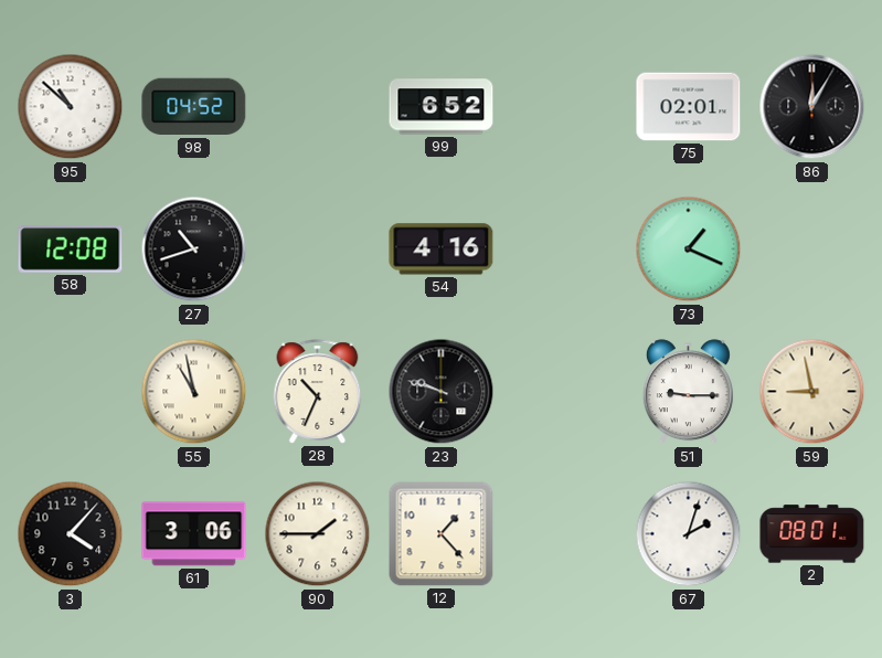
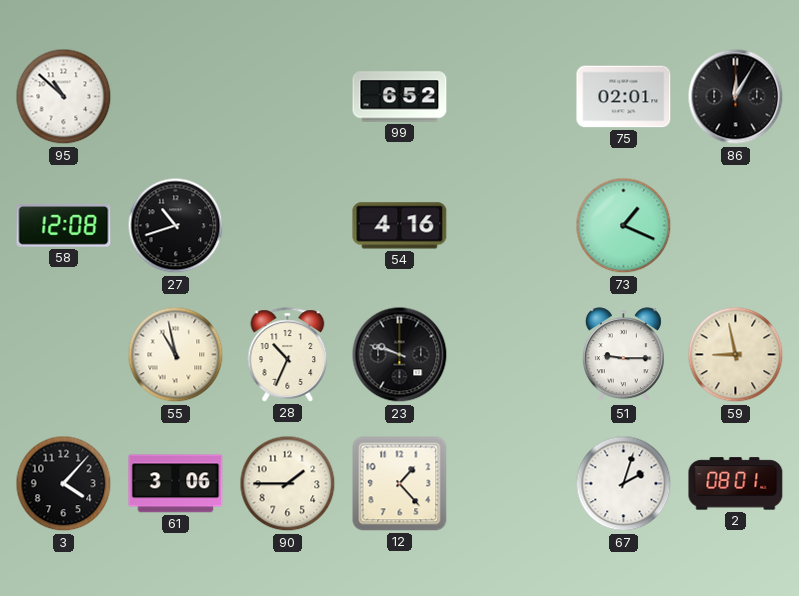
98: 04:52 -> none (194, 107)
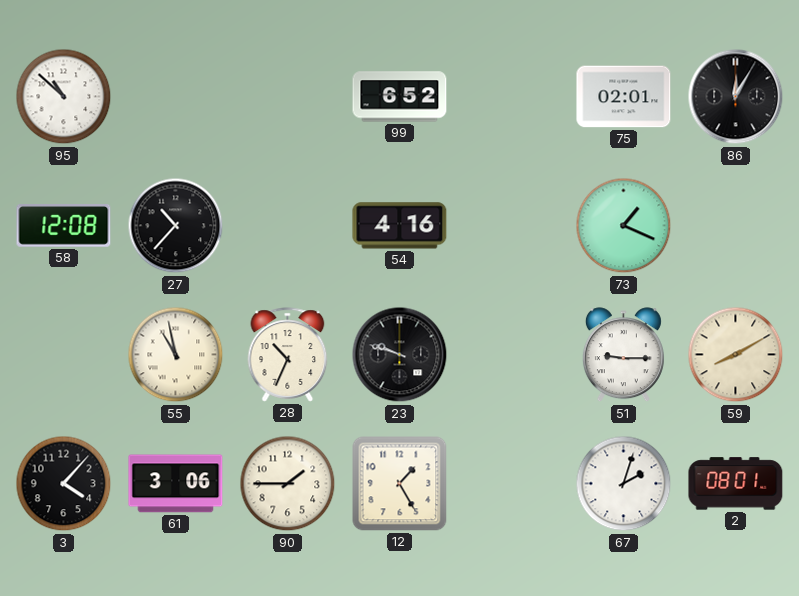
27: 10:42 -> 10:37 (176, 226)
59: 8:58 -> 8:10 (736, 355)
12: 1:23 -> 1:25 (400, 484)
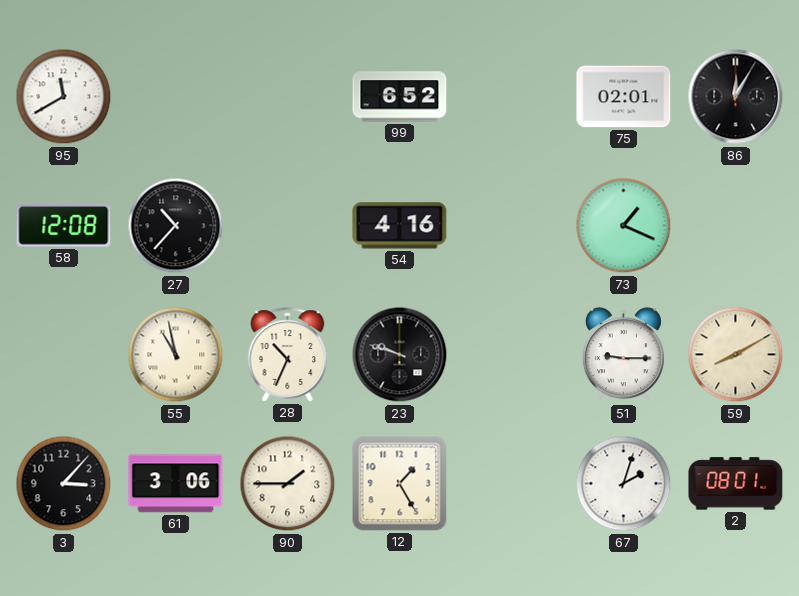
95: 10:52 -> 11:40 (64, 97)
3: 4:07 -> 3:07 (64, 484)
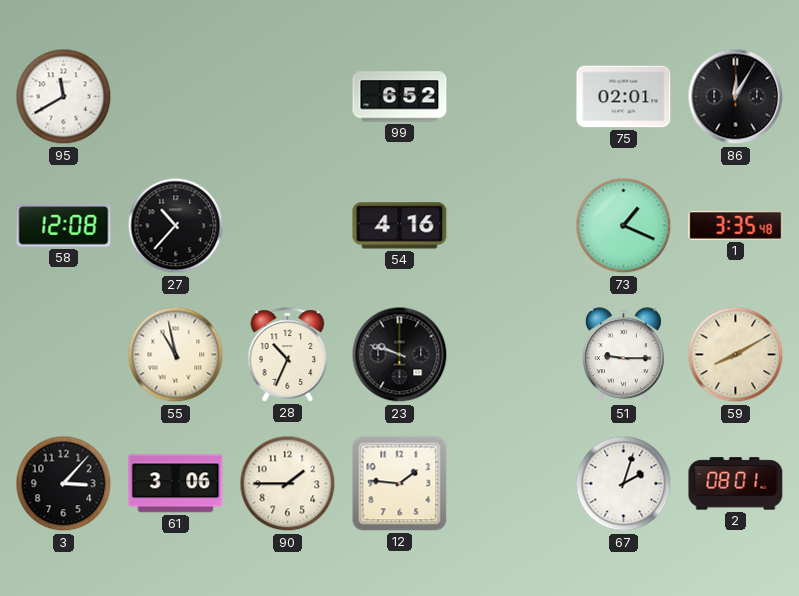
1: none -> 3:35 (736, 225)
12: 1:25 -> 1:46 (400, 484)
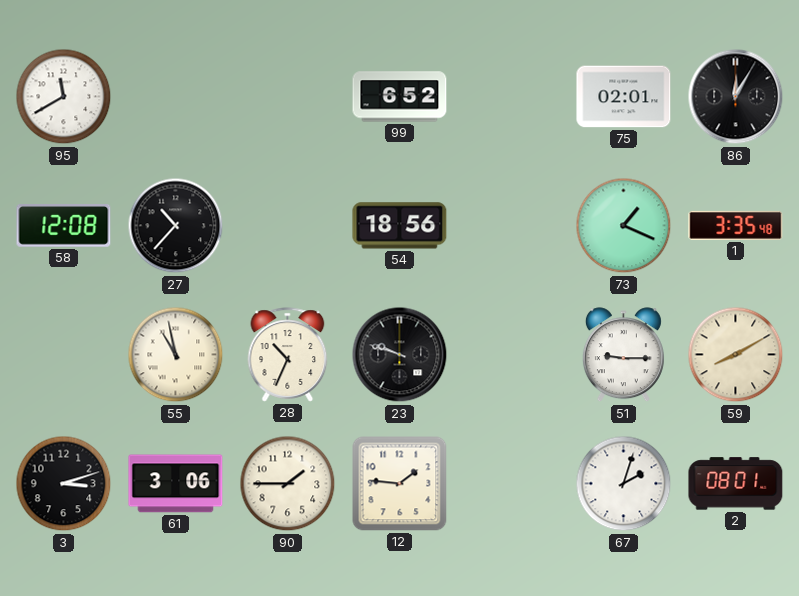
54: 4:16 -> 18:56 (400, 226)
3: 3:07 -> 3:12 (64, 484)
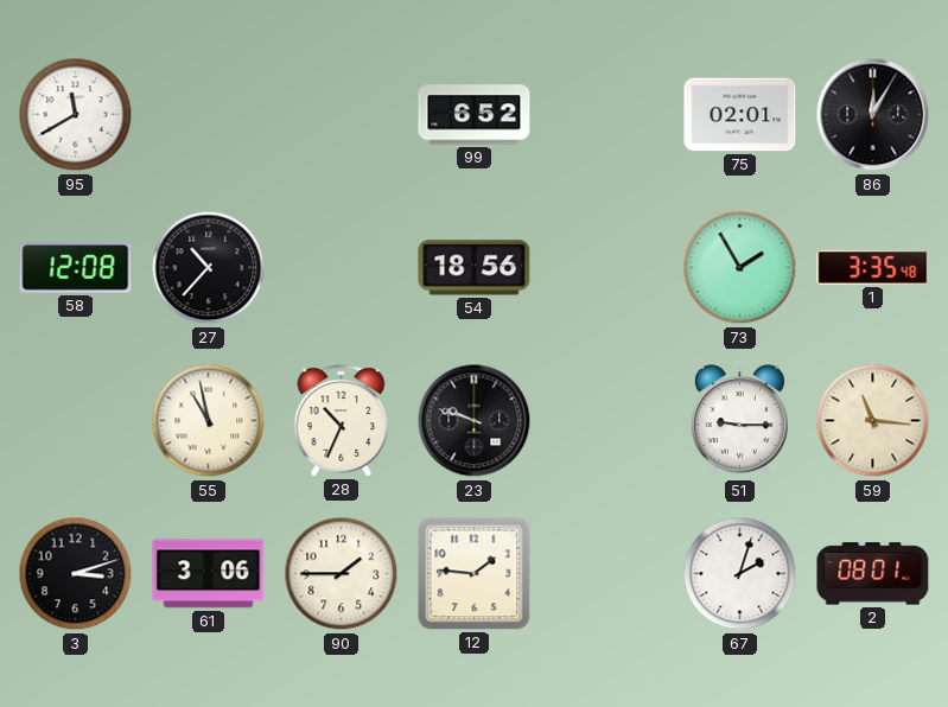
73: 1:19 -> 1:55 (740, 268)
59: 8:10 -> 11:16 (873, 421)
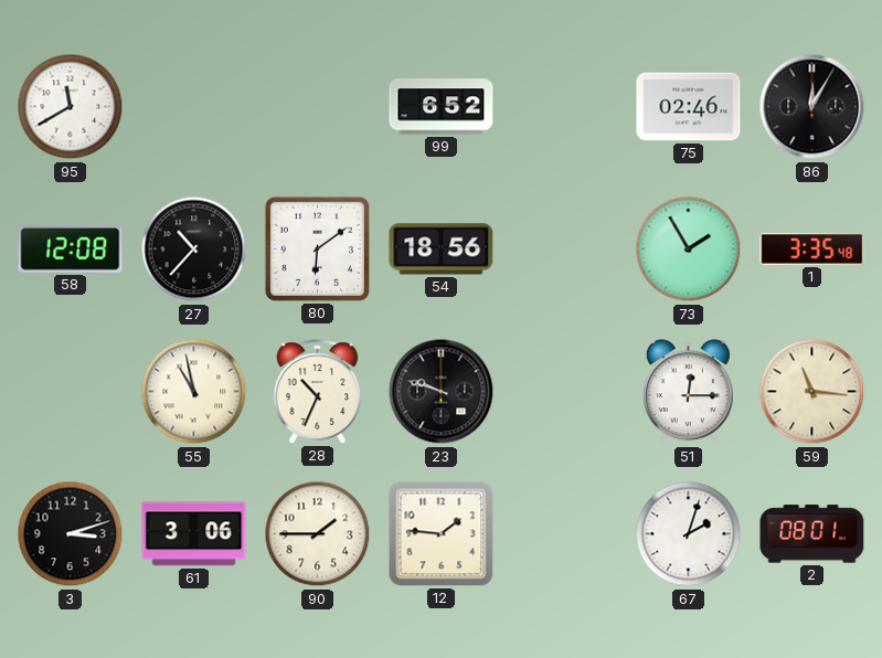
75: 02:01 -> 02:46 (689, 107)
80: none -> 6:09 (317, 248)
51: 9:15 -> 12:15 (688, 392)
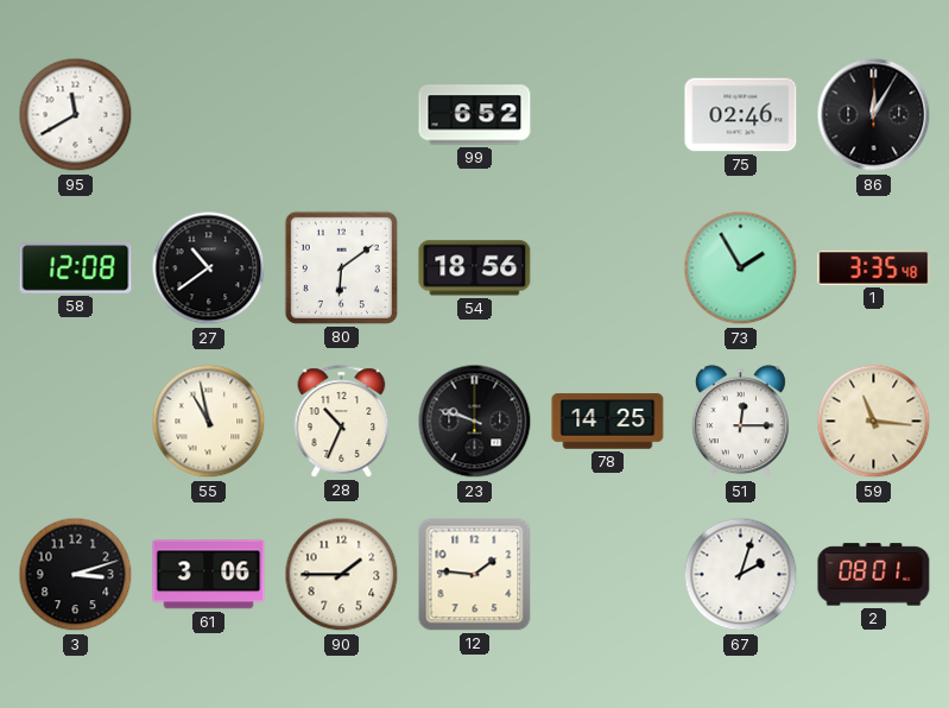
27: 10:37 -> 10:39 (209, 268)
78: none -> 14:25 (608, 422)
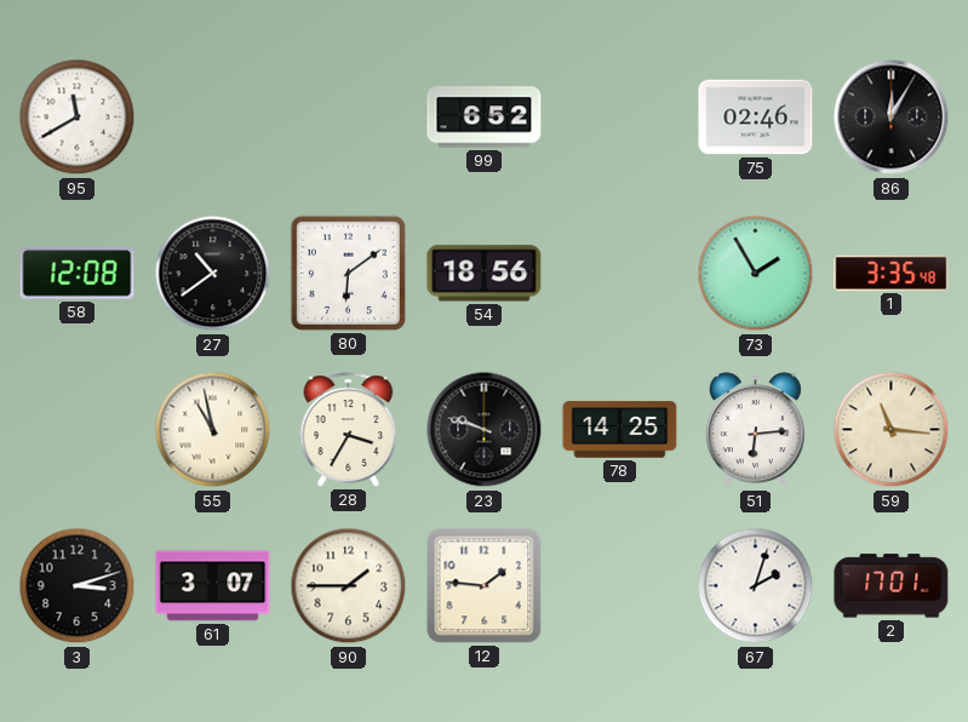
28: 10:34 -> 3:35 (349, 430)
51: 12:15 -> 6:14 (755, 430)
61: 3:06 -> 3:07 (213, 586)
2: 08:01 -> 17:01 (892, 586)
